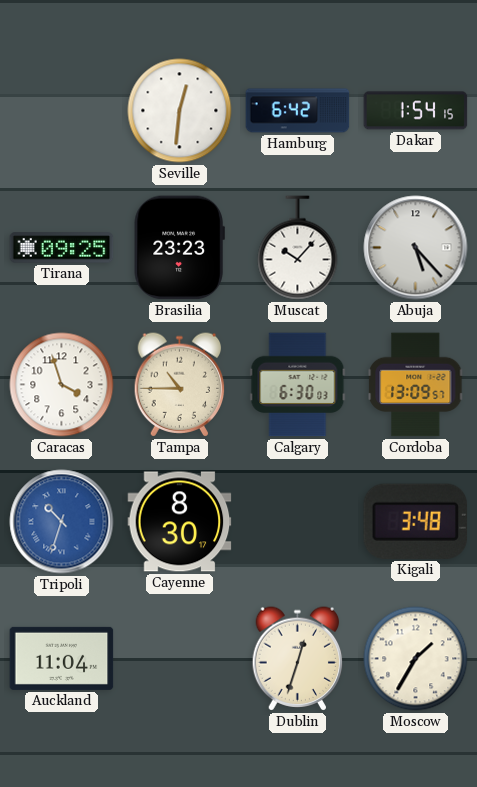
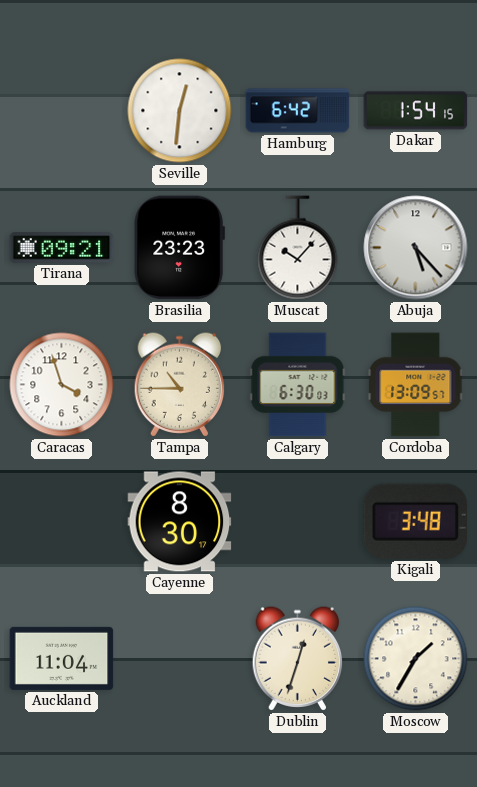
Tirana: 09:25 -> 09:21 (62, 248)
Tripoli: 10:33 -> none (62, 522)
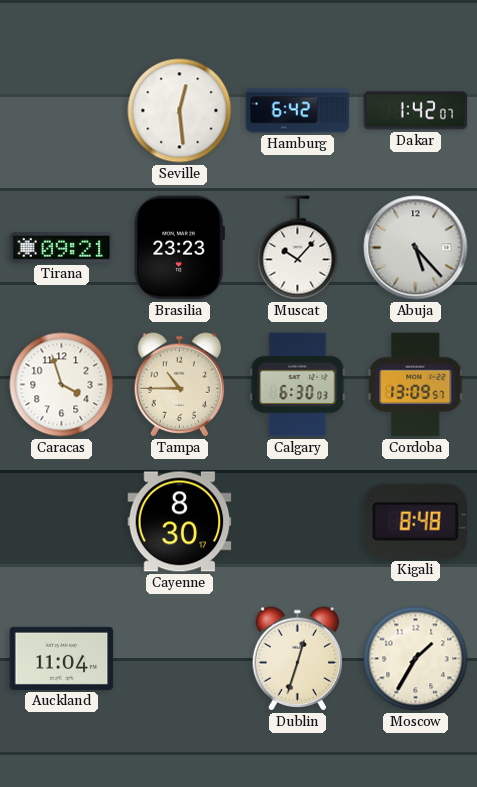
Seville: 12:31 -> 12:29 (180, 111)
Dakar: 1:54 -> 1:42 (416, 111)
Kigali: 3:48 -> 8:48 (416, 521)
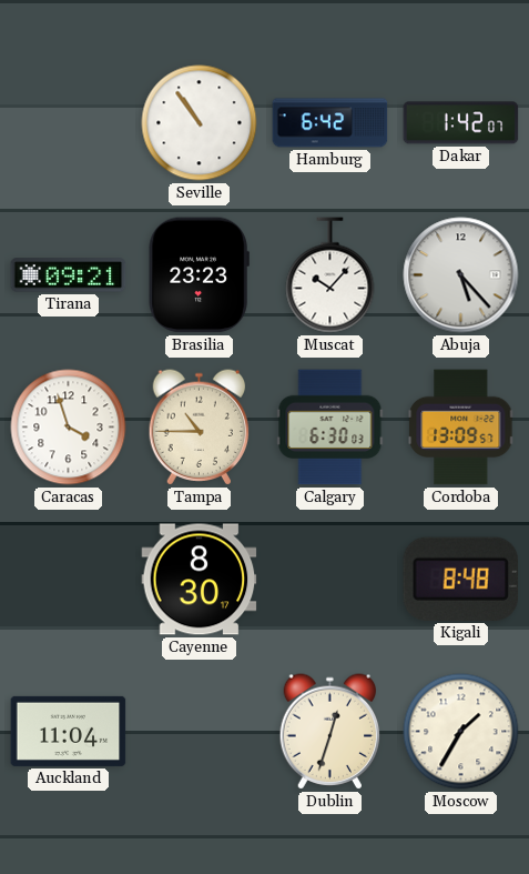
Seville: 12:29 -> 10:54 (200, 123)
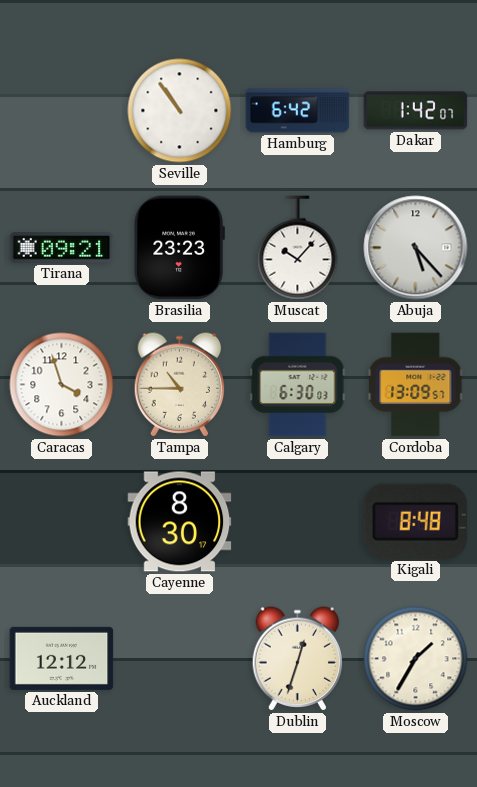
Auckland: 11:04 -> 12:12 (62, 658)
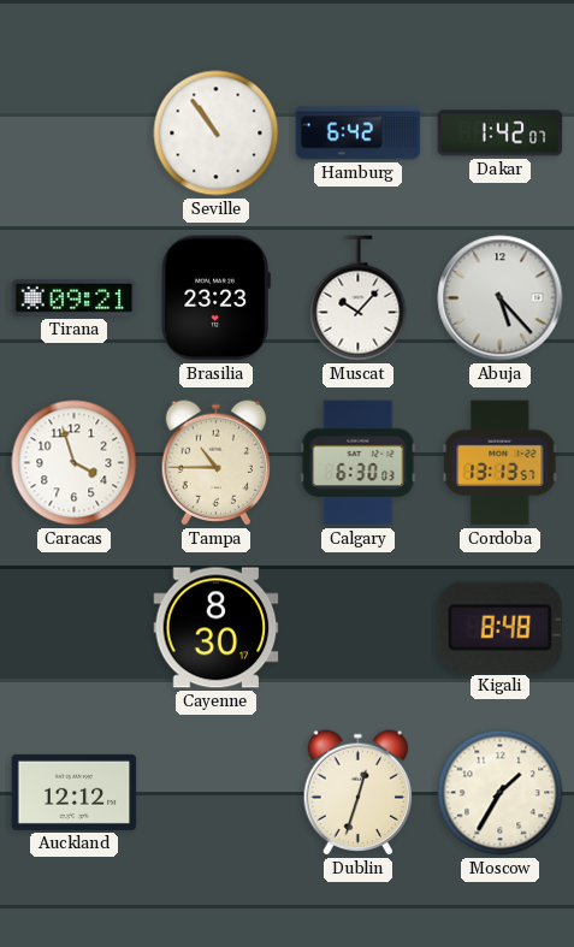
Cordoba: 13:09 -> 13:13 (501, 463)
